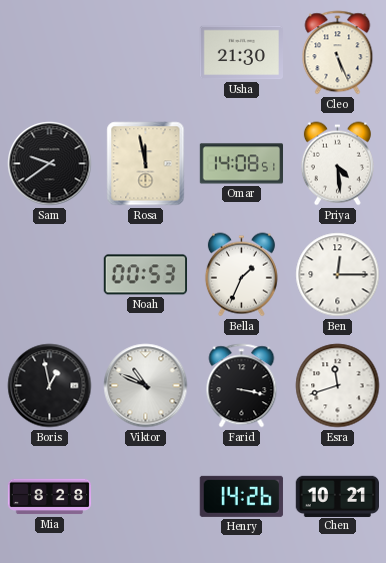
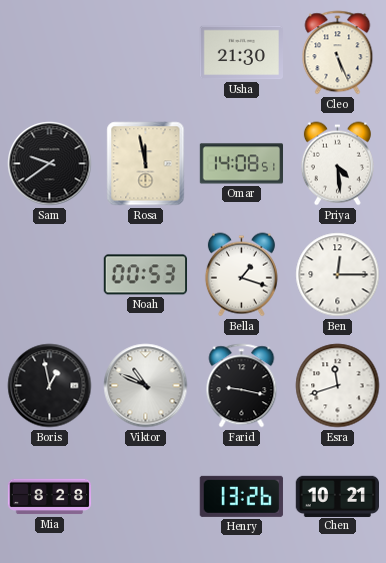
Bella: 1:34 -> 1:18 (241, 275)
Farid: 3:17 -> 9:17 (242, 386)
Henry: 14:26 -> 13:26 (241, 496)
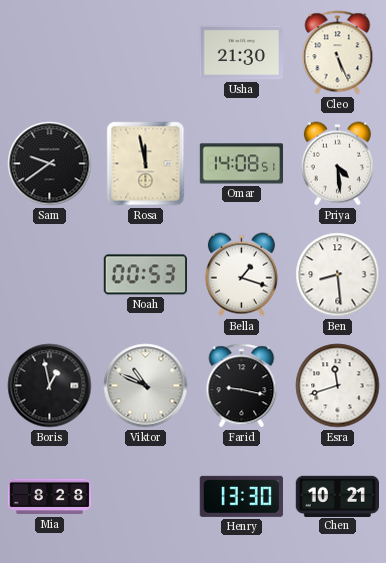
Ben: 12:15 -> 8:29 (338, 275)
Henry: 13:26 -> 13:30 (241, 496)
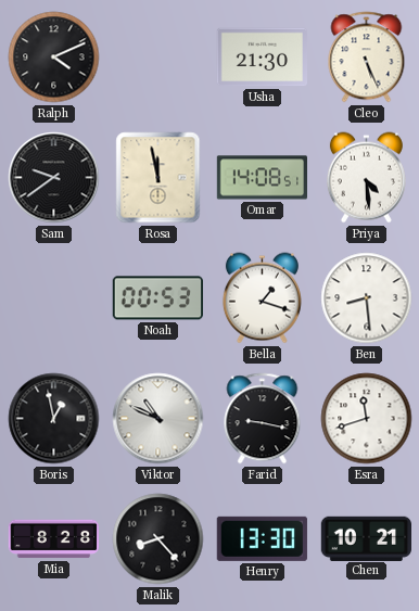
Ralph: none -> 4:11 (54, 58)
Malik: none -> 8:23 (158, 539)
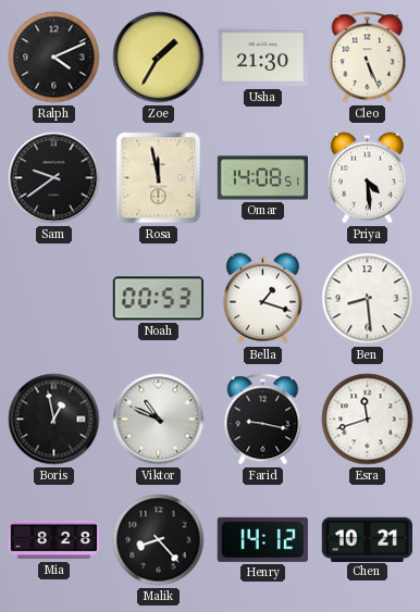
Zoe: none -> 1:35 (159, 58)
Henry: 13:30 -> 14:12 (262, 539)
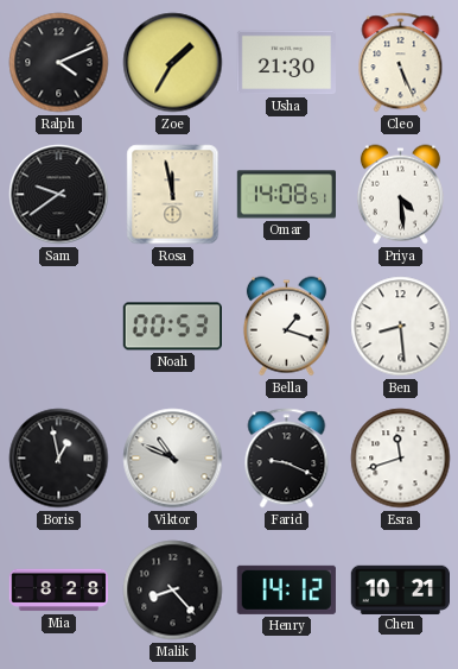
Farid: 9:17 -> 9:19 (287, 459)
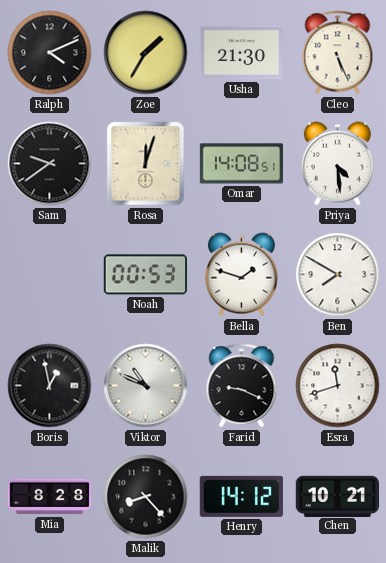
Rosa: 11:58 -> 12:03 (146, 164)
Bella: 1:18 -> 1:48 (241, 275)
Ben: 8:29 -> 7:50 (338, 275)
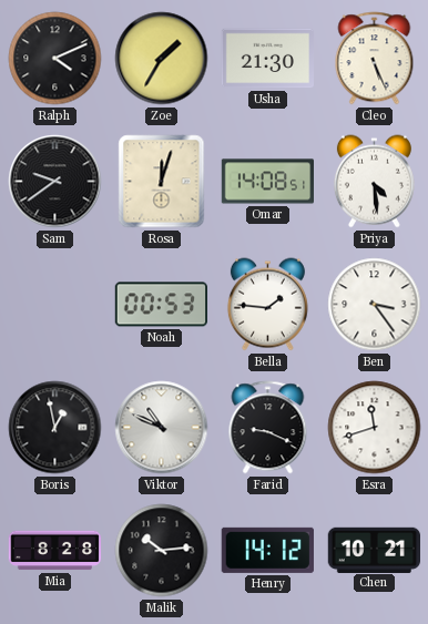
Bella: 1:48 -> 1:46 (267, 305)
Ben: 7:50 -> 3:24 (375, 305)
Malik: 8:23 -> 10:14 (162, 551)
